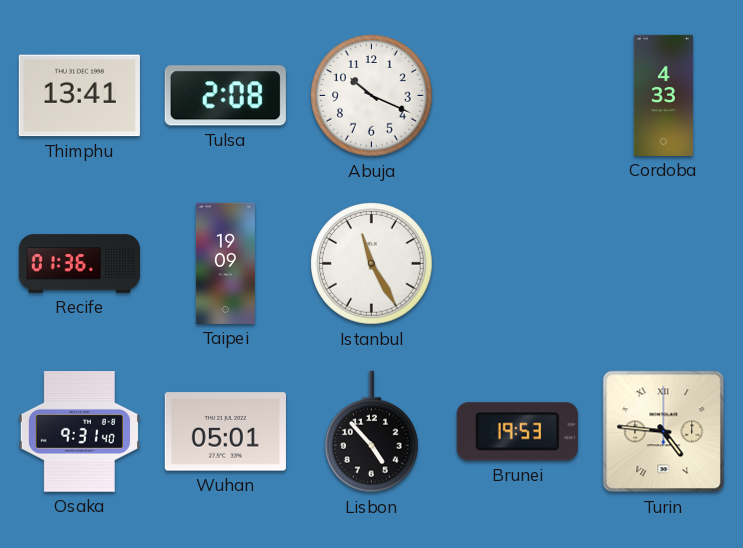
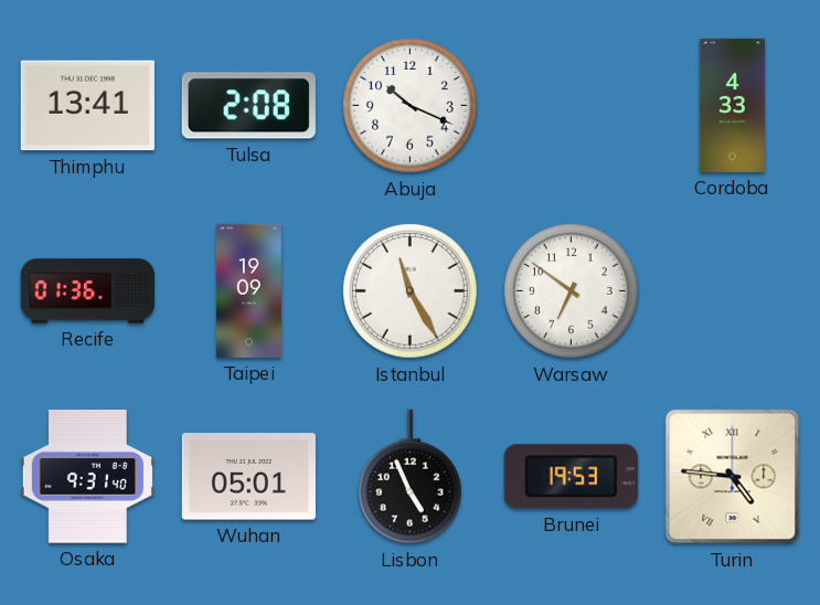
Warsaw: none -> 6:51 (572, 291)
Lisbon: 4:53 -> 4:56 (411, 477)
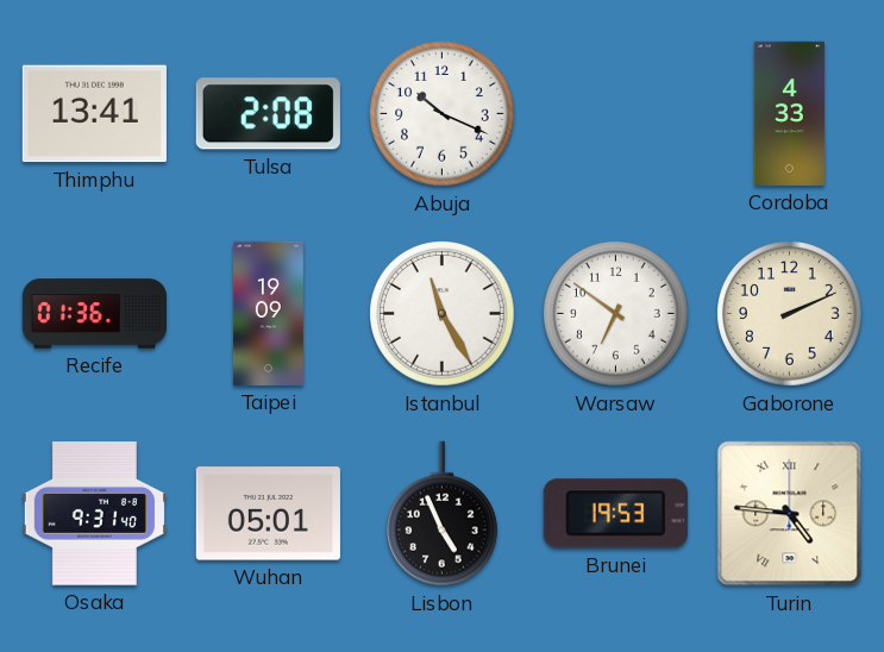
Gaborone: none -> 2:11 (790, 314)
